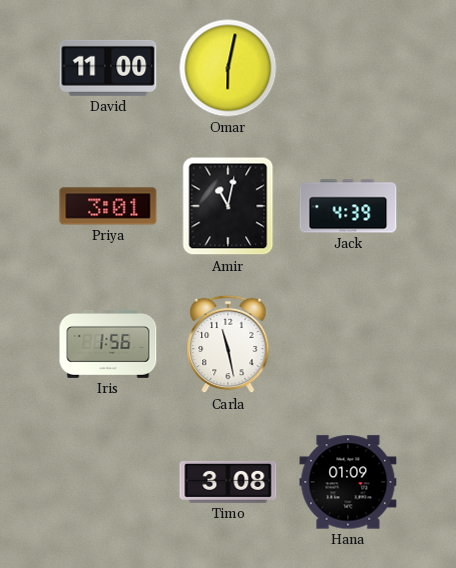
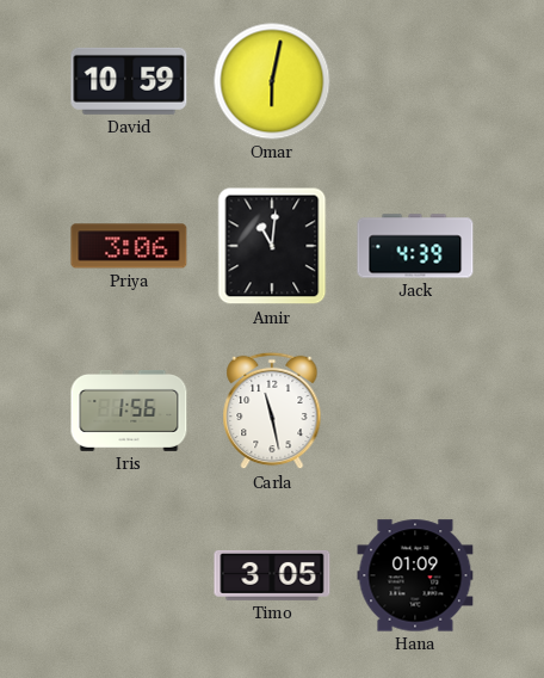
David: 11:00 -> 10:59 (129, 81)
Priya: 3:01 -> 3:06 (129, 246)
Amir: 11:02 -> 11:01 (272, 246)
Timo: 3:08 -> 3:05 (272, 575)
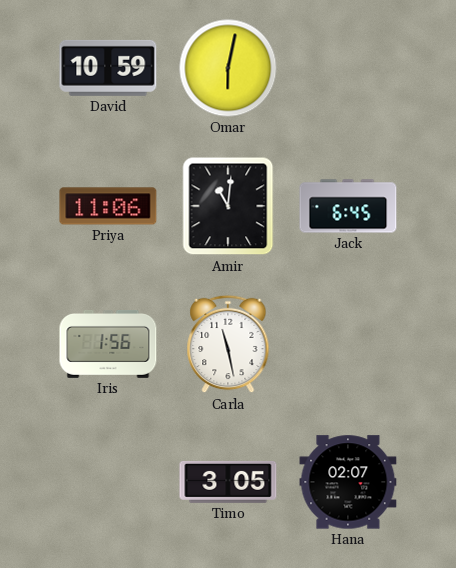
Priya: 3:06 -> 11:06 (108, 206)
Jack: 4:39 -> 6:45 (348, 206)
Hana: 01:09 -> 02:07 (348, 482)
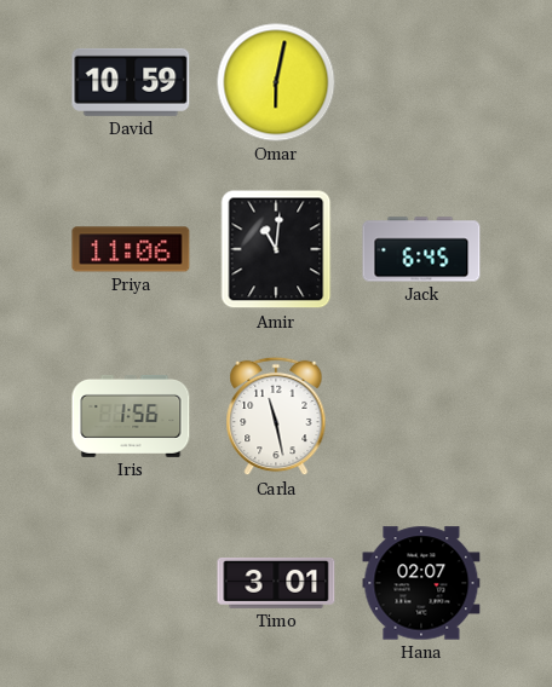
Timo: 3:05 -> 3:01 (276, 583)
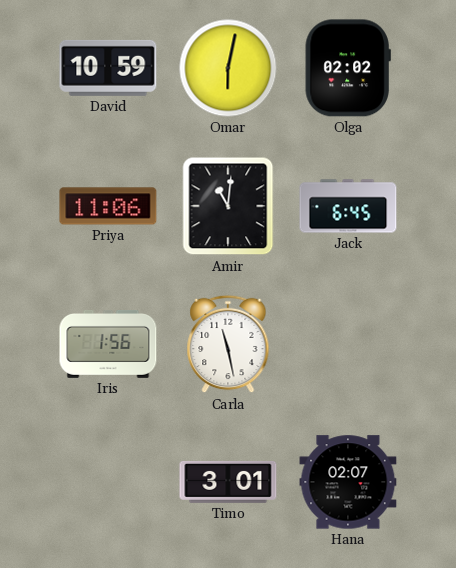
Olga: none -> 02:02 (348, 68)
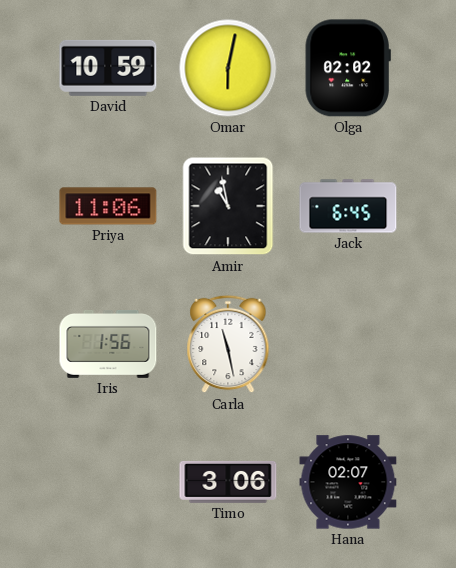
Amir: 11:01 -> 10:58 (228, 206)
Timo: 3:01 -> 3:06 (228, 482)
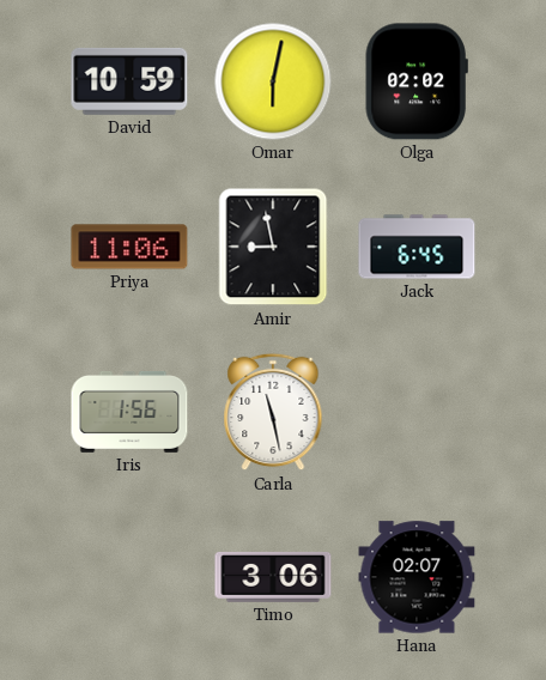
Amir: 10:58 -> 8:58 (273, 247)
